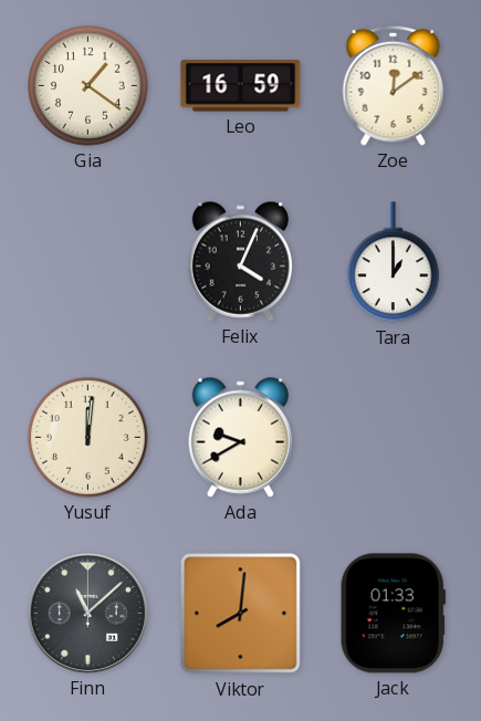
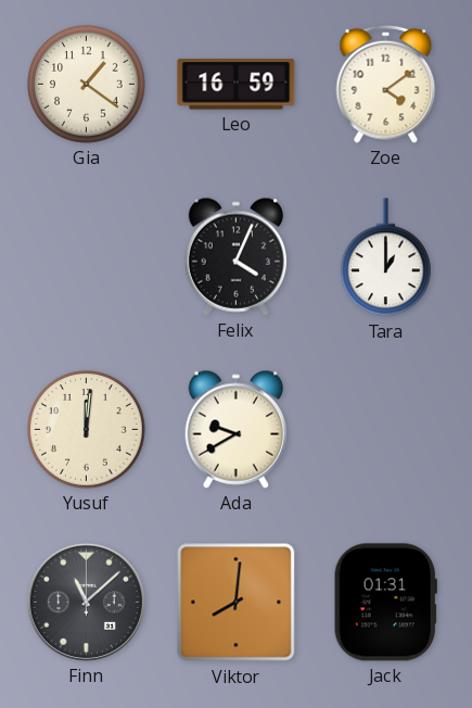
Zoe: 12:09 -> 4:09 (386, 84)
Jack: 01:33 -> 01:31 (385, 603)
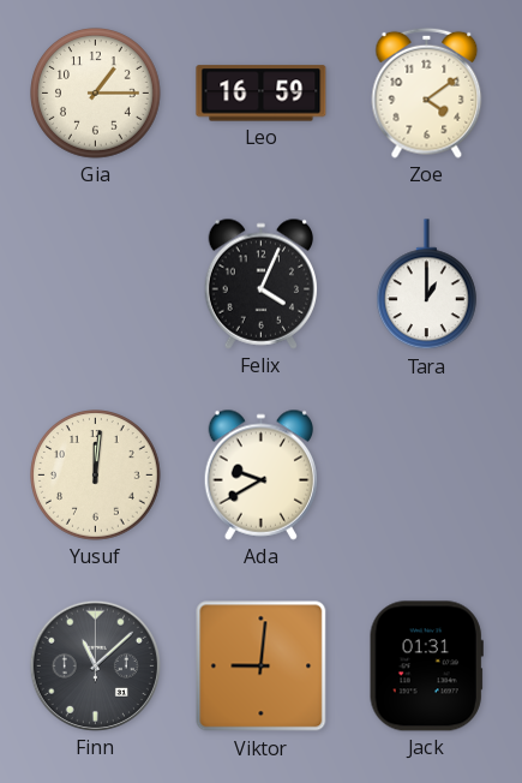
Gia: 1:21 -> 1:15 (96, 94)
Viktor: 8:01 -> 9:01 (262, 667)
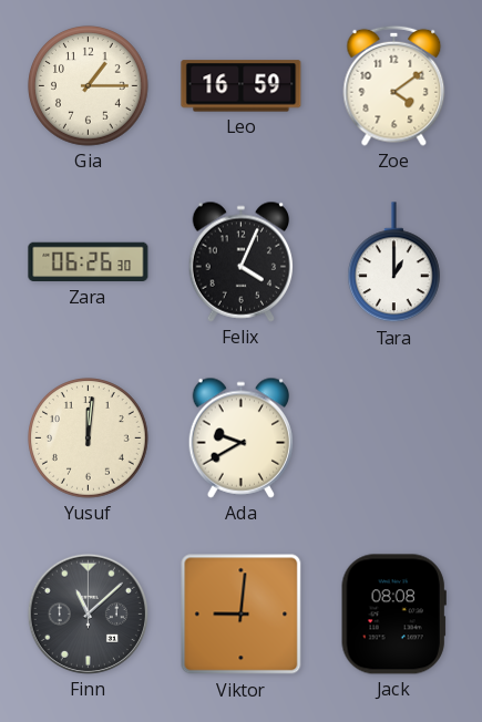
Zara: none -> 06:26 (89, 262)
Jack: 01:31 -> 08:08 (393, 615)
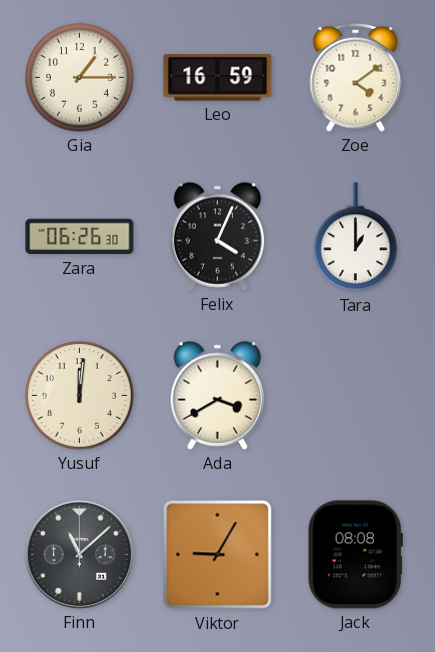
Ada: 9:40 -> 3:40 (217, 395)
Viktor: 9:01 -> 9:05 (218, 555)
